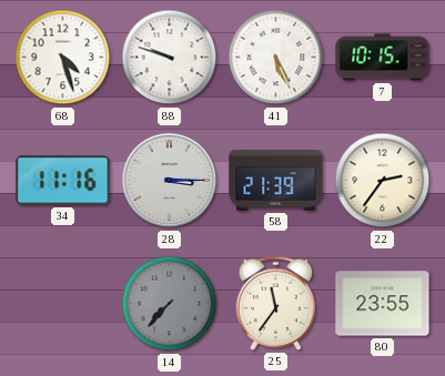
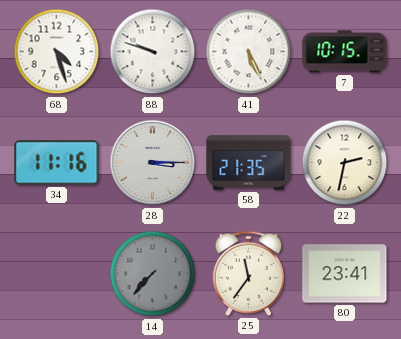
58: 21:39 -> 21:35 (249, 163)
22: 2:36 -> 2:32 (345, 163)
80: 23:55 -> 23:41 (345, 274)
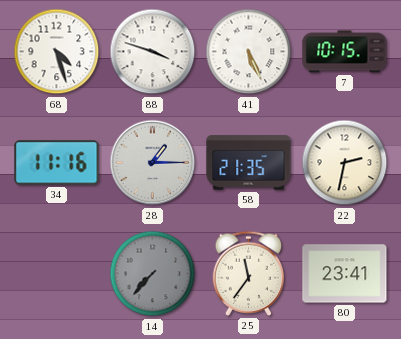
88: 9:48 -> 3:48 (153, 52)
28: 3:15 -> 1:15 (153, 163)
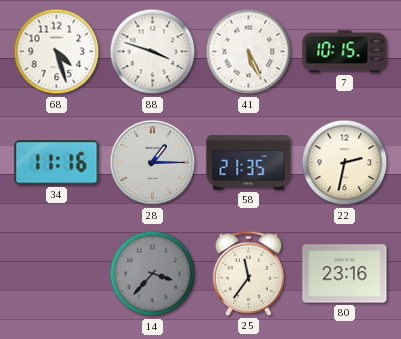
14: 7:37 -> 3:37 (153, 274)
80: 23:41 -> 23:16 (345, 274)
